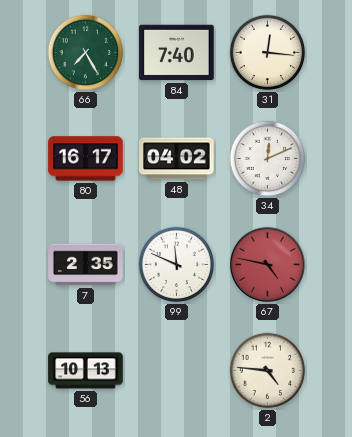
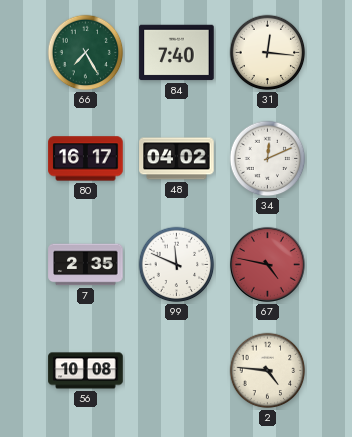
56: 10:13 -> 10:08 (86, 371)
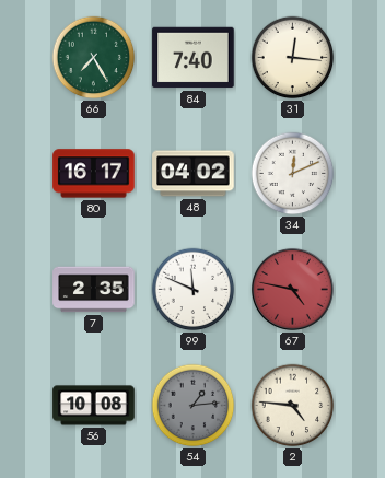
54: none -> 1:14 (194, 406)
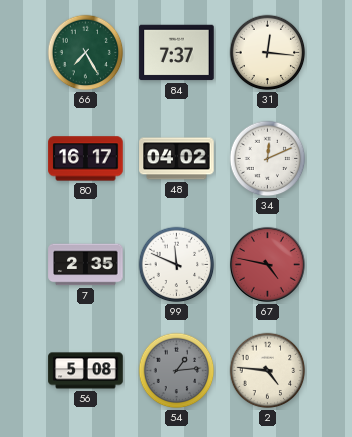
84: 7:40 -> 7:37 (177, 53)
56: 10:08 -> 5:08 (86, 371)
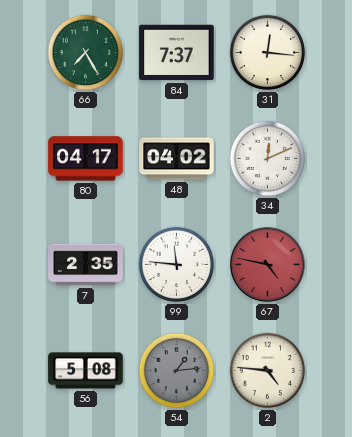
80: 16:17 -> 04:17 (86, 159)
99: 11:49 -> 11:46 (177, 265)
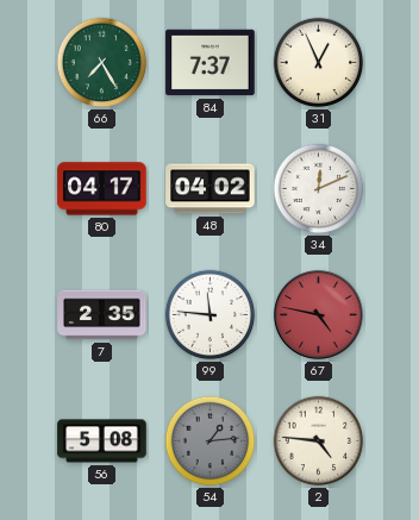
31: 12:16 -> 12:56 (319, 63)
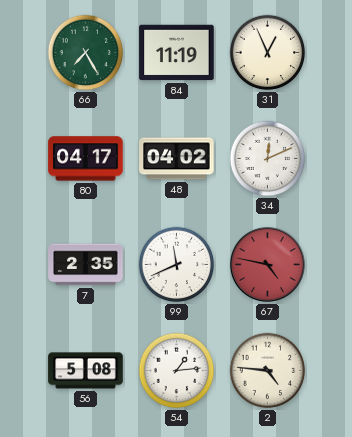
84: 7:37 -> 11:19 (177, 53)
99: 11:46 -> 11:41 (177, 265)
54 dial: grey -> white (177, 371)
